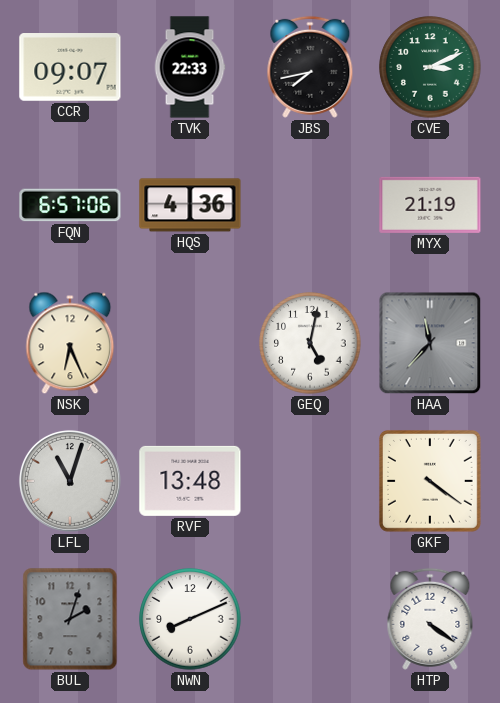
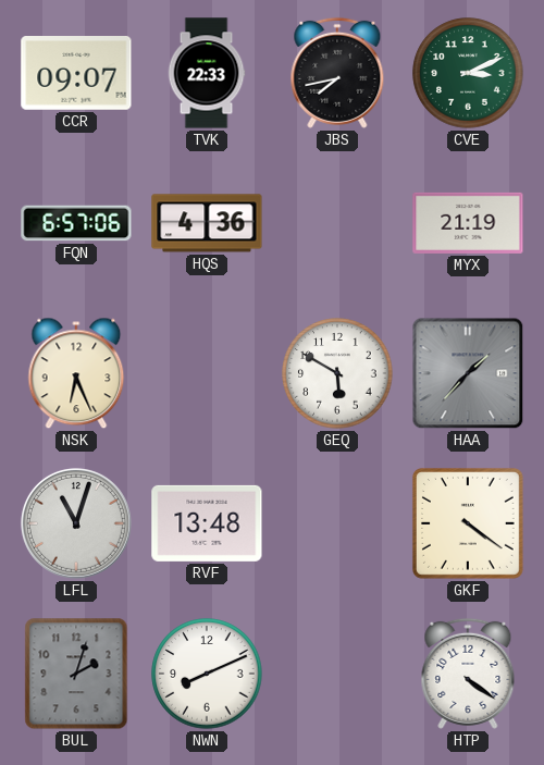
GEQ: 5:02 -> 5:50 (337, 373)
HAA: 11:37 -> 1:37 (468, 373)
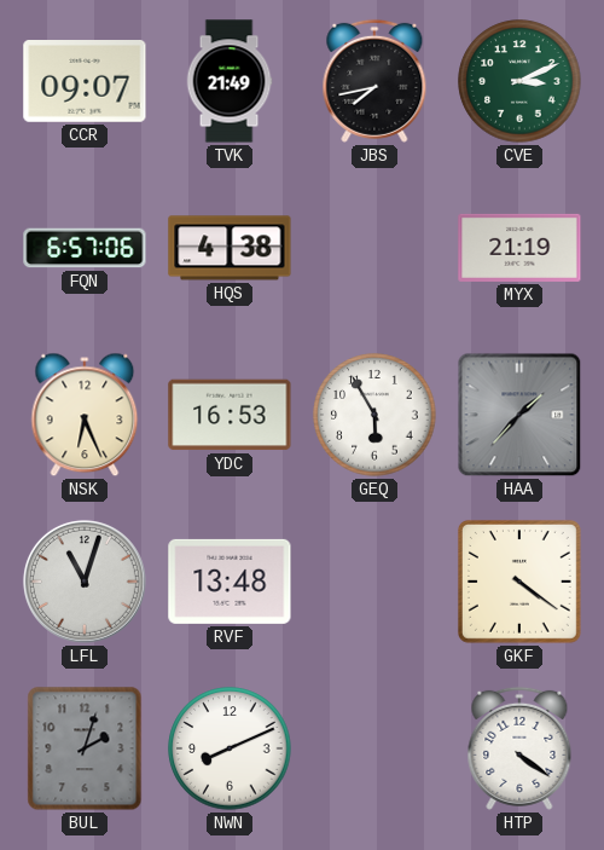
TVK: 22:33 -> 21:49 (230, 81)
HQS: 4:36 -> 4:38 (230, 248)
YDC: none -> 16:53 (230, 415)
GEQ: 5:50 -> 5:55 (374, 415)
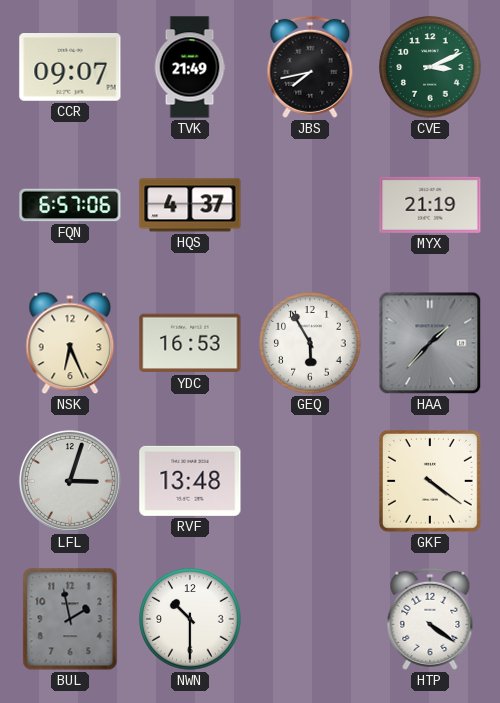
HQS: 4:38 -> 4:37 (190, 205)
LFL: 11:03 -> 3:03 (70, 481)
BUL: 2:03 -> 1:58 (70, 619)
NWN: 8:11 -> 10:30 (190, 619)
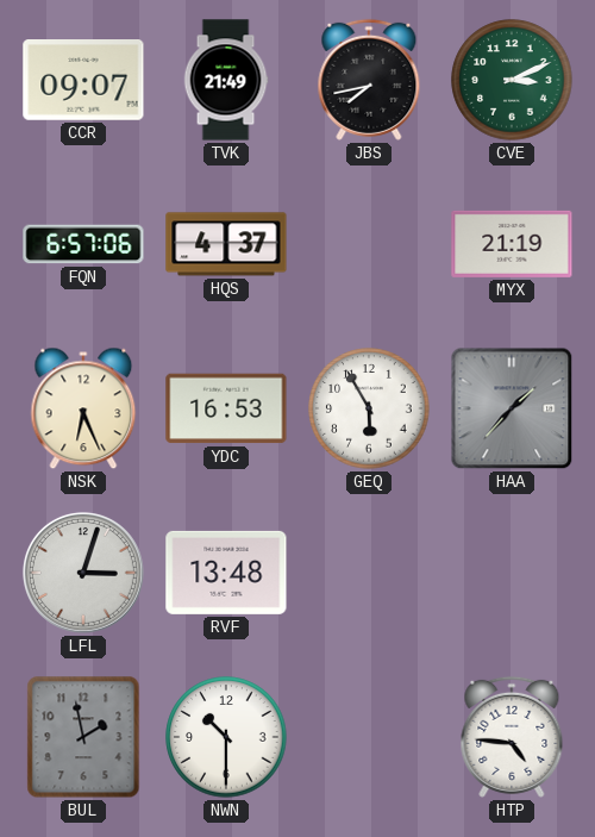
GKF: 4:21 -> none (430, 481)
HTP: 4:21 -> 4:46 (512, 737)
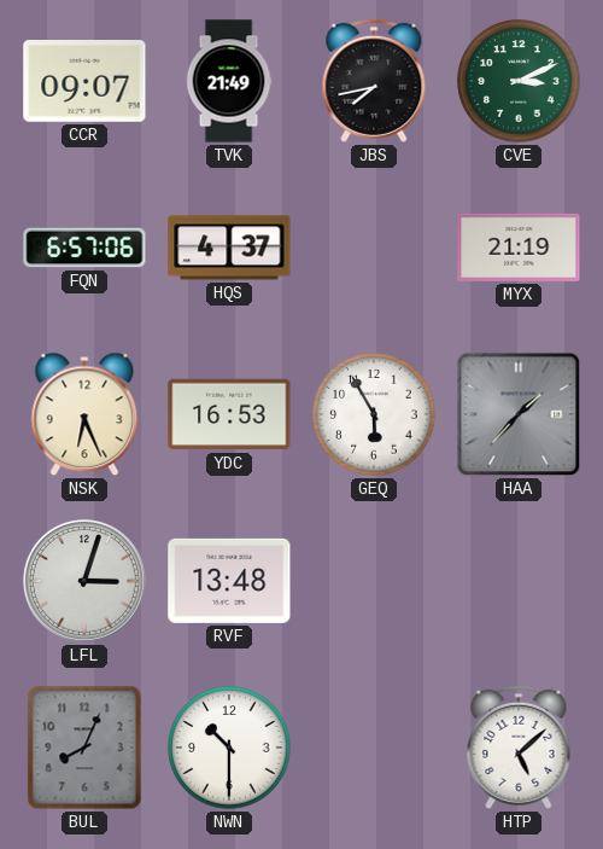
BUL: 1:58 -> 8:04 (84, 748)
HTP: 4:46 -> 5:08 (519, 748)
